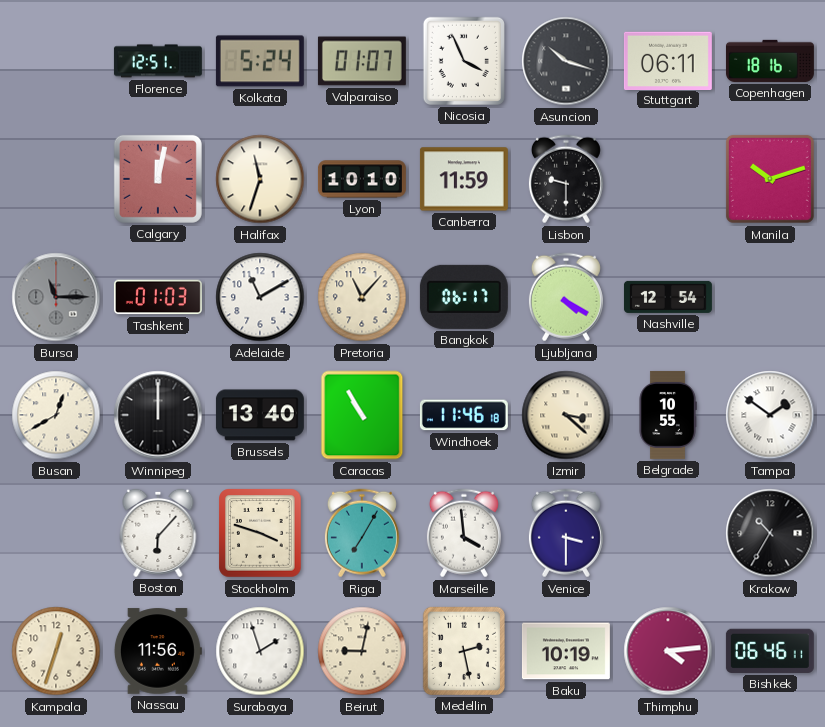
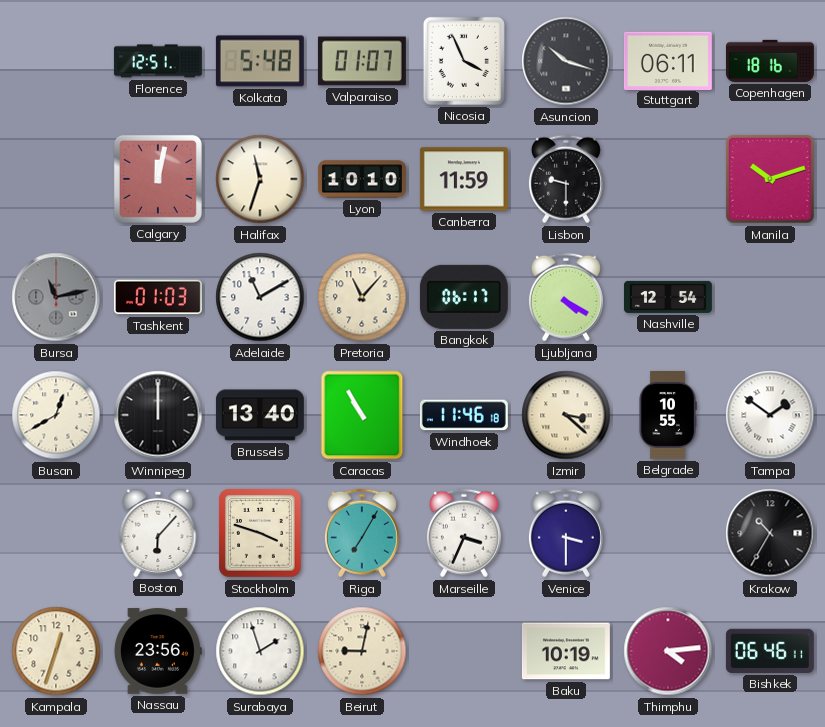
Kolkata: 5:24 -> 5:48 (260, 61)
Bursa: 11:15 -> 11:13 (56, 297)
Marseille: 3:59 -> 3:34 (464, 533)
Nassau: 11:56 -> 23:56 (158, 651)
Medellin: 2:28 -> none (464, 651)
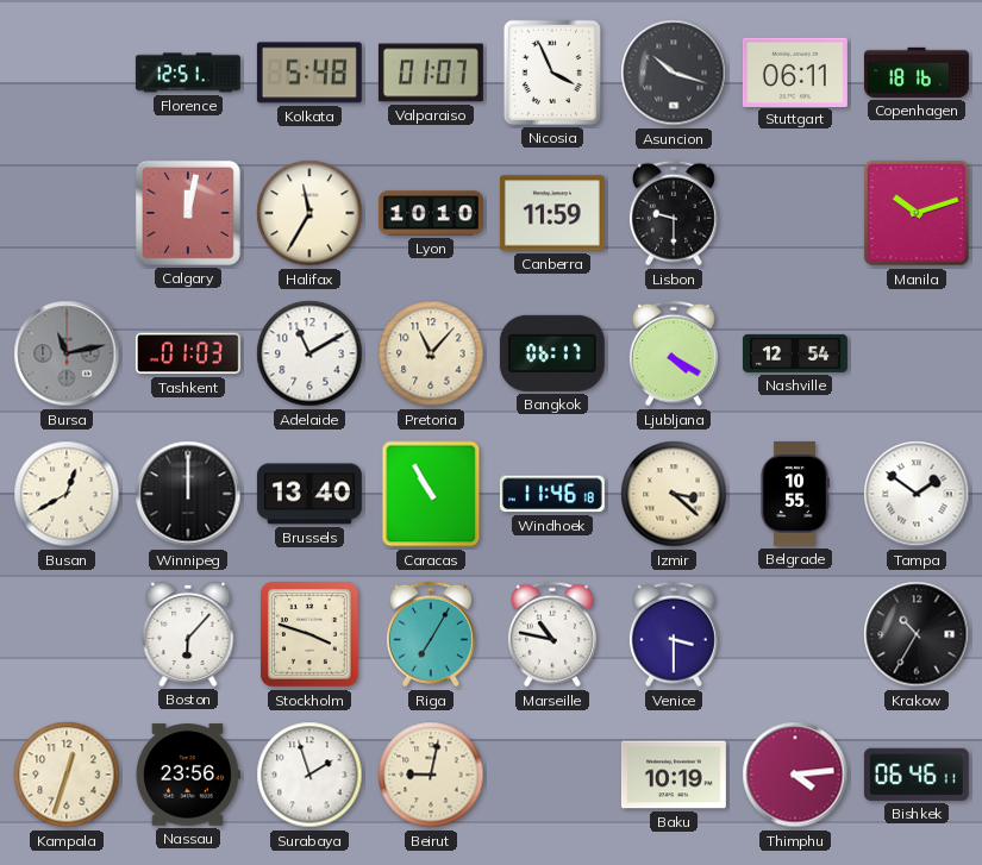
Halifax: 11:33 -> 11:35 (309, 213)
Marseille: 3:34 -> 10:47 (552, 634)
